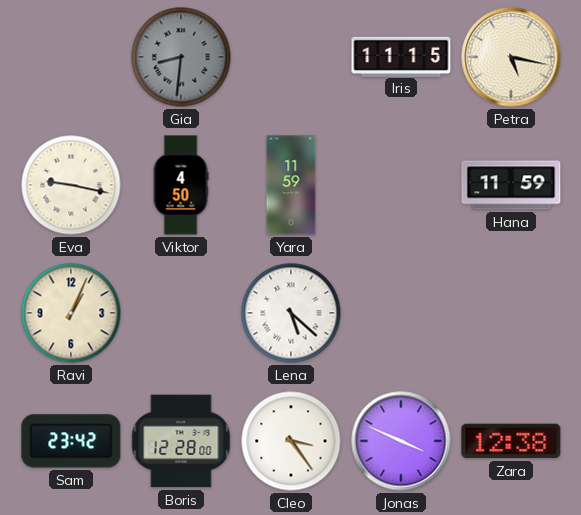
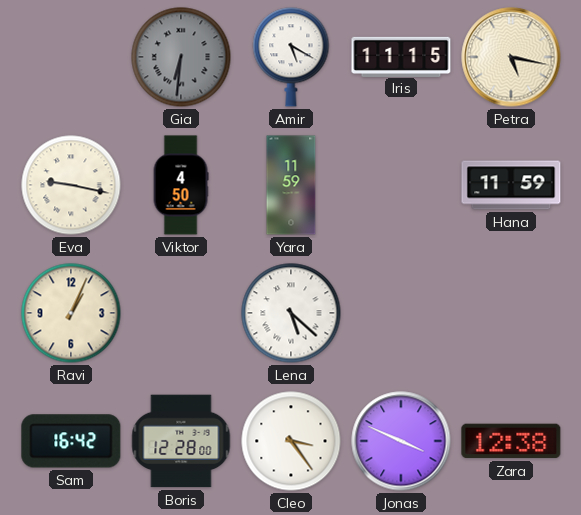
Gia: 8:31 -> 6:31 (181, 57)
Amir: none -> 5:20 (291, 57)
Sam: 23:42 -> 16:42 (71, 441)
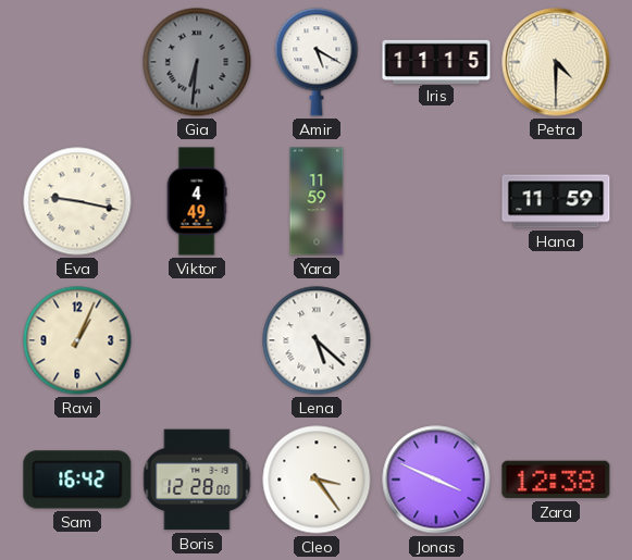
Petra: 5:17 -> 4:30 (556, 62)
Viktor: 4:50 -> 4:49 (197, 201)
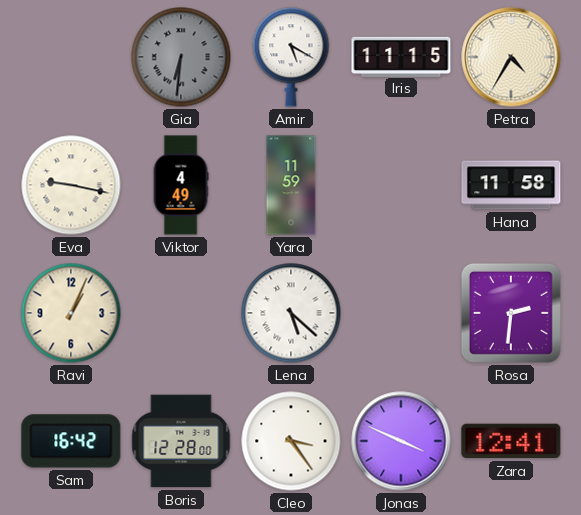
Petra: 4:30 -> 4:35 (511, 57)
Hana: 11:59 -> 11:58 (511, 185)
Rosa: none -> 2:31 (511, 313)
Zara: 12:38 -> 12:41 (511, 441)
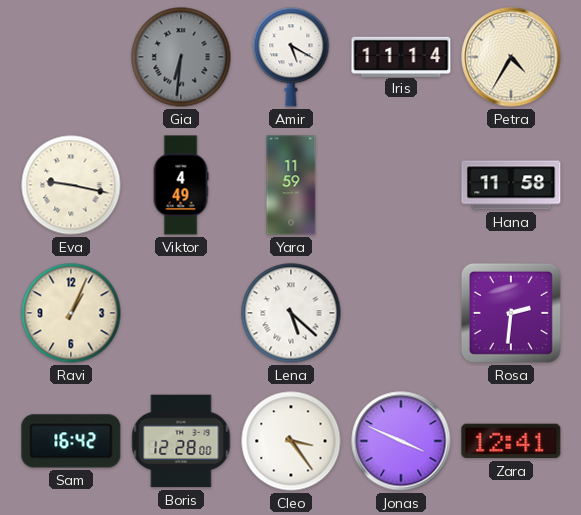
Iris: 11:15 -> 11:14 (401, 56)
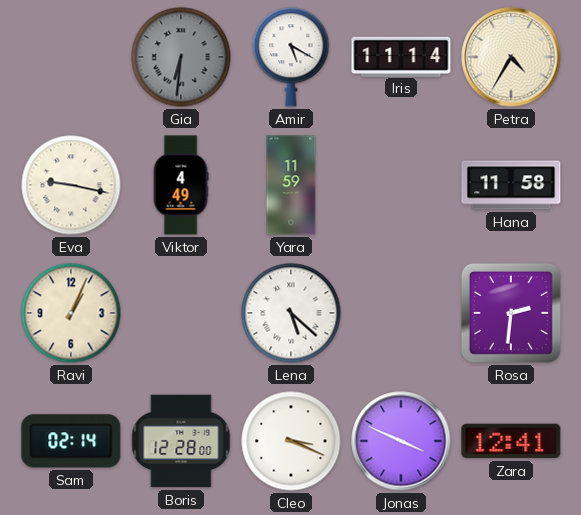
Sam: 16:42 -> 02:14 (71, 441)
Cleo: 3:24 -> 3:19 (291, 441)
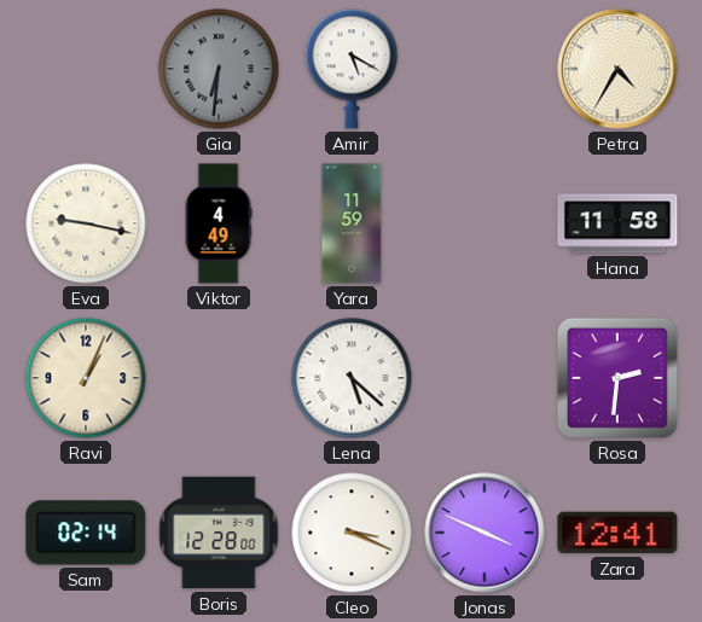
Iris: 11:14 -> none (401, 56)
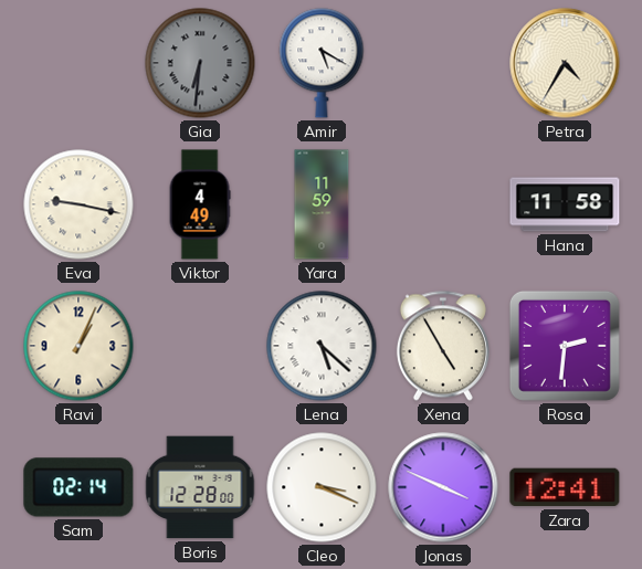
Xena: none -> 4:55 (443, 346)
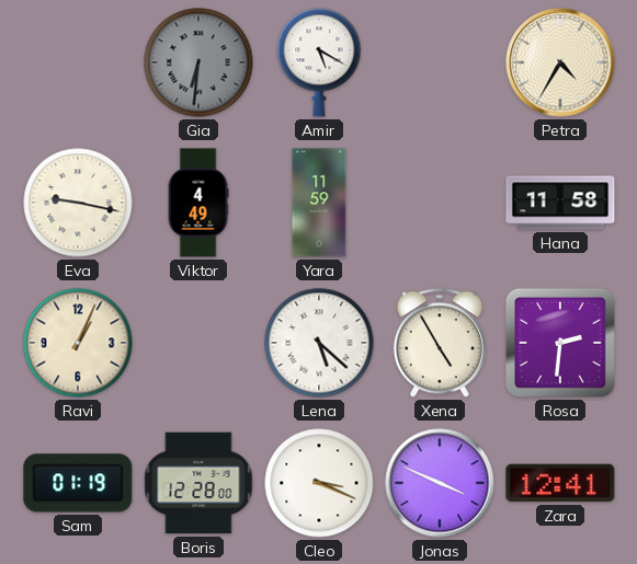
Sam: 02:14 -> 01:19 (78, 483)
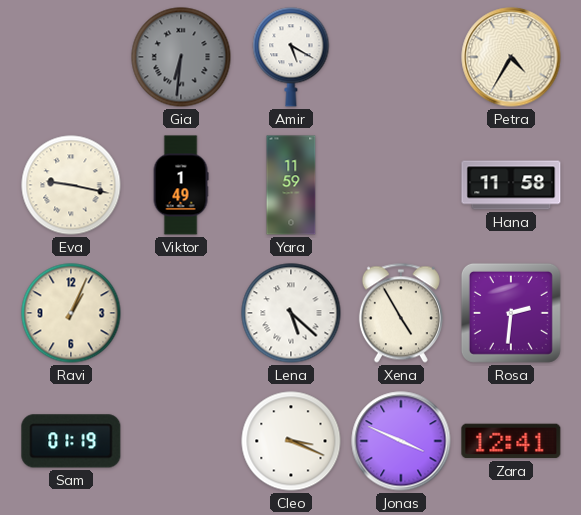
Viktor: 4:49 -> 1:49 (181, 185)
Boris: 12:28 -> none (198, 483)
